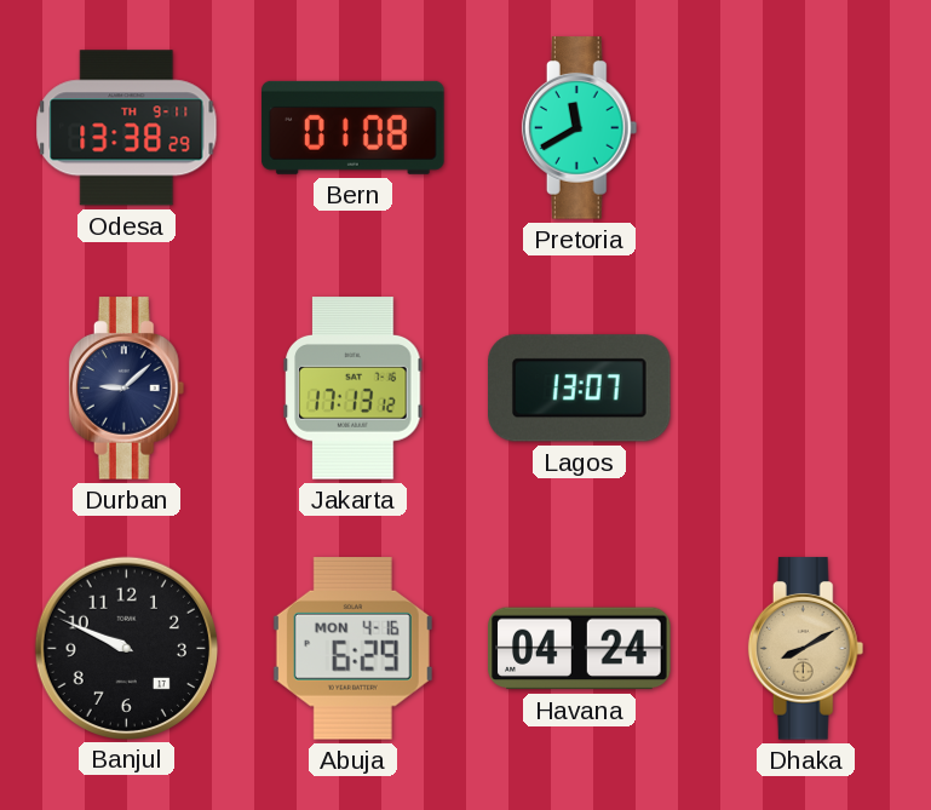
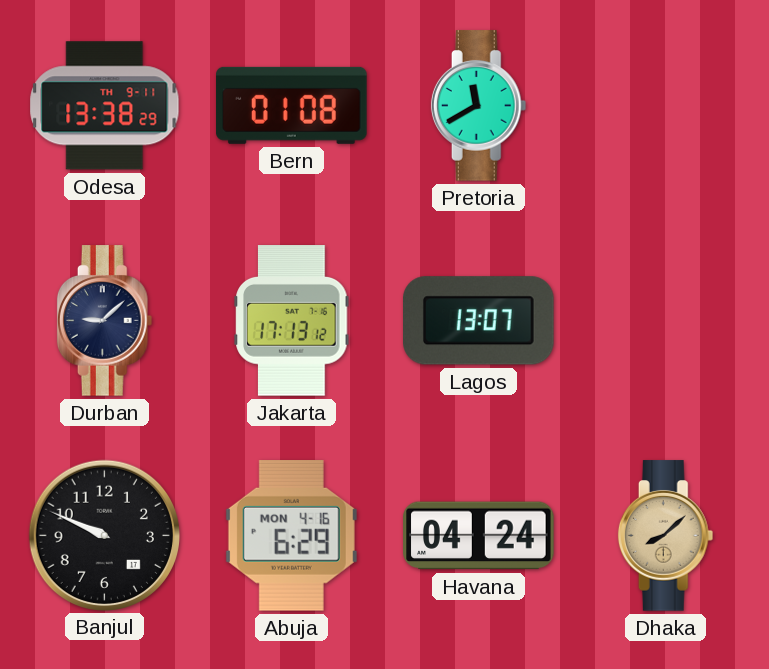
Dhaka: 8:10 -> 8:08 (666, 536)
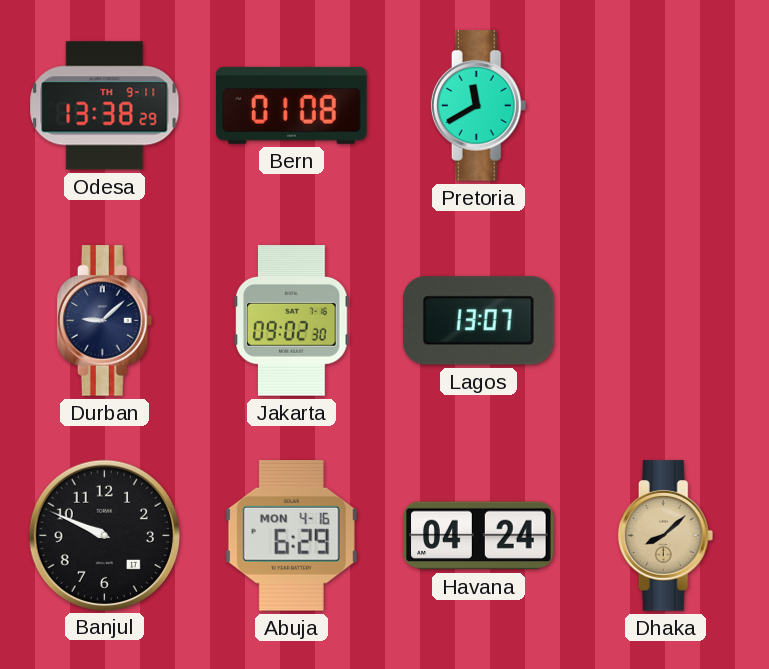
Jakarta: 17:13 -> 09:02 (292, 321)
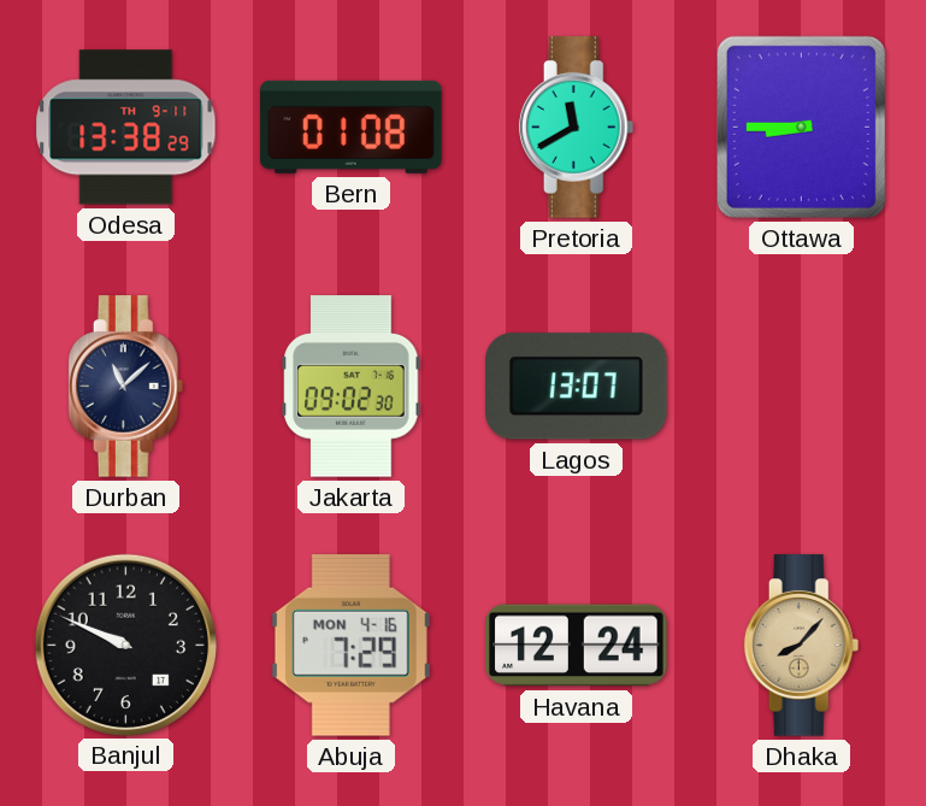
Ottawa: none -> 8:45 (801, 127)
Durban: 9:08 -> 11:08 (126, 387)
Abuja: 6:29 -> 7:29 (350, 646)
Havana: 04:24 -> 12:24 (577, 646)
Dhaka: 8:08 -> 8:07 (802, 646)
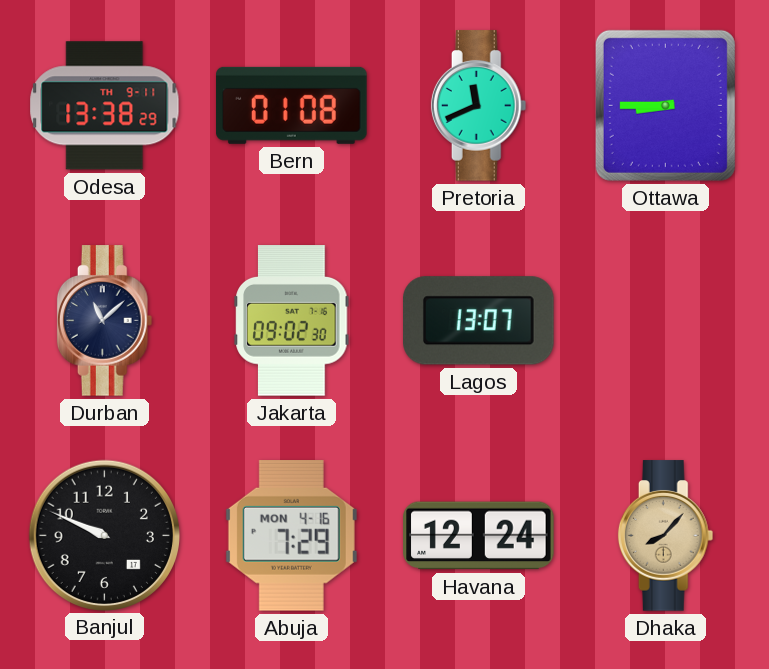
Pretoria: 11:40 -> 11:41 (479, 106)
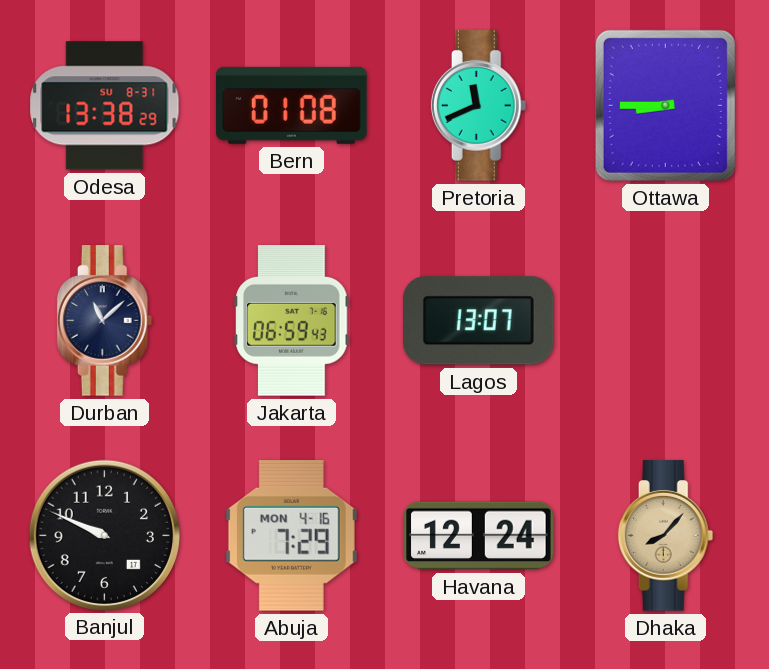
Odesa date: TH 9-11 -> SU 8-31 (105, 106)
Jakarta: 09:02 -> 06:59 (292, 321)
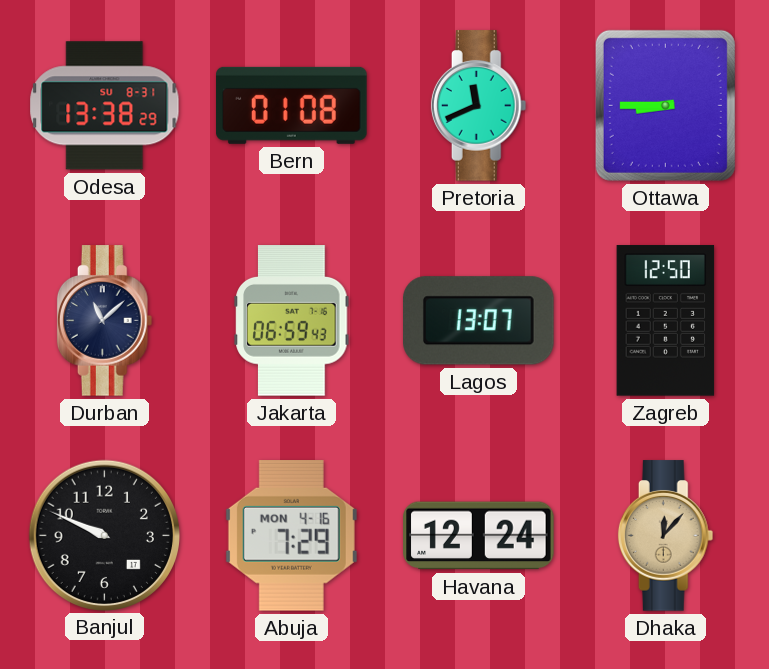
Zagreb: none -> 12:50 (666, 321)
Dhaka: 8:07 -> 12:07 (666, 536)
